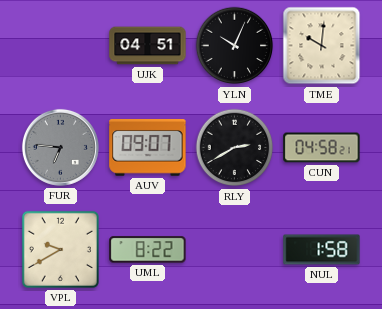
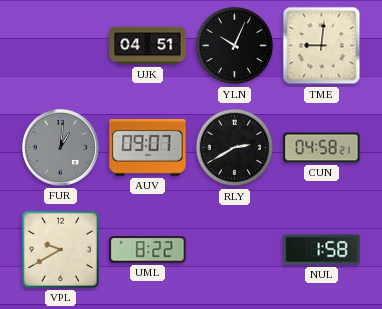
TME: 10:01 -> 9:01 (322, 46)
FUR: 6:46 -> 1:01 (60, 147)
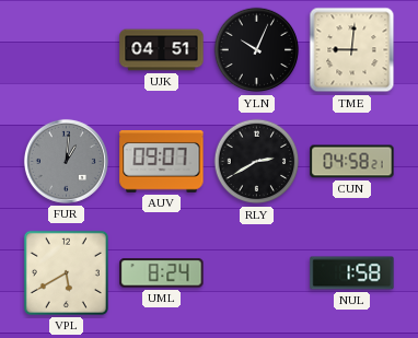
VPL: 9:40 -> 5:40 (66, 272)
UML: 8:22 -> 8:24 (162, 273)
